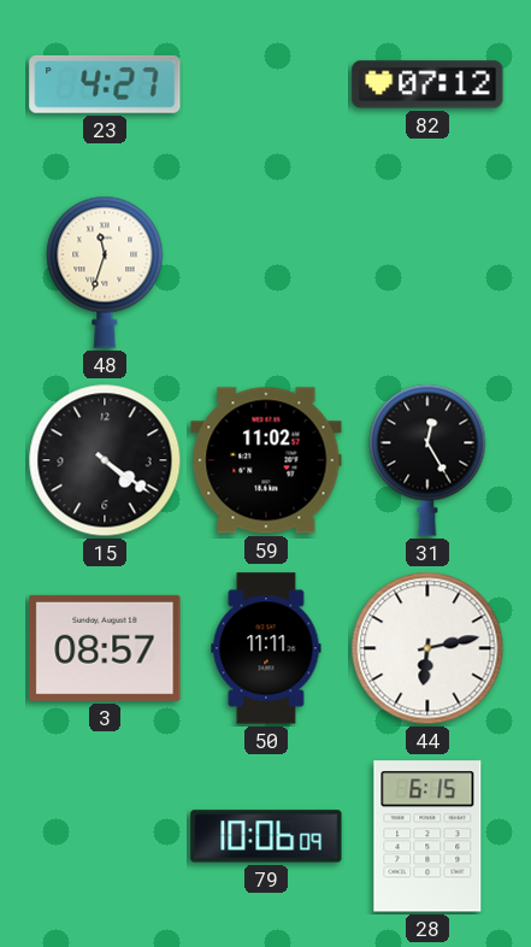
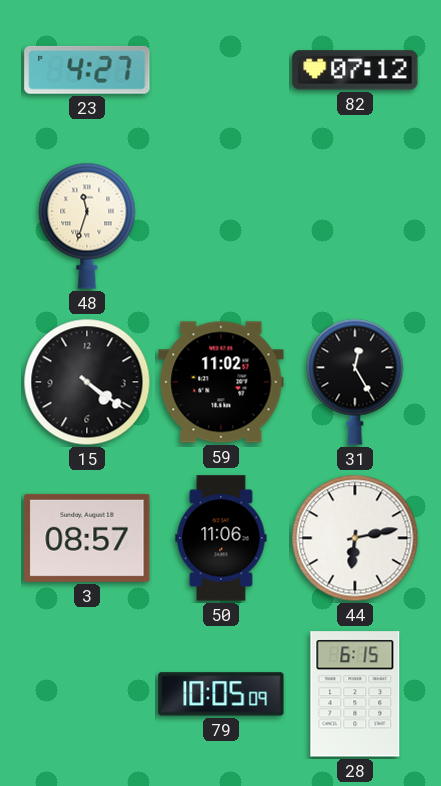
50: 11:11 -> 11:06 (221, 538)
79: 10:06 -> 10:05 (221, 694)
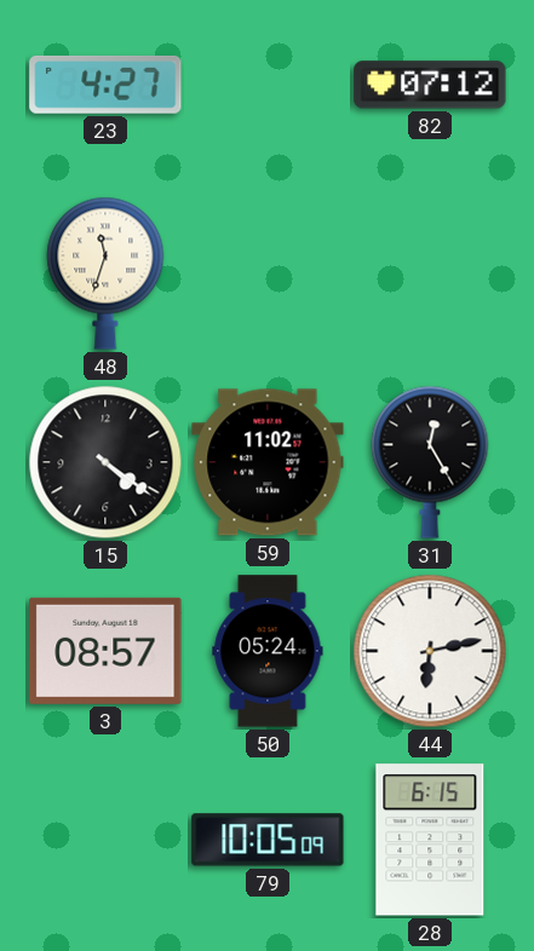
50: 11:06 -> 05:24 (268, 651)
